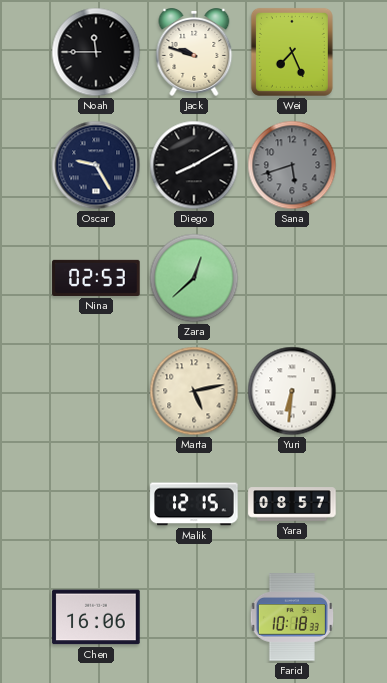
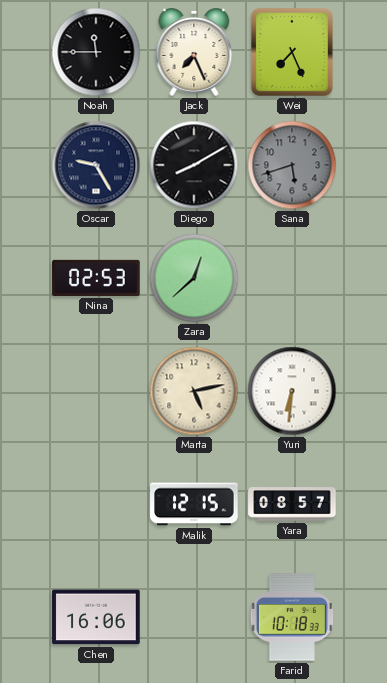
Jack: 9:48 -> 7:26 (194, 53)
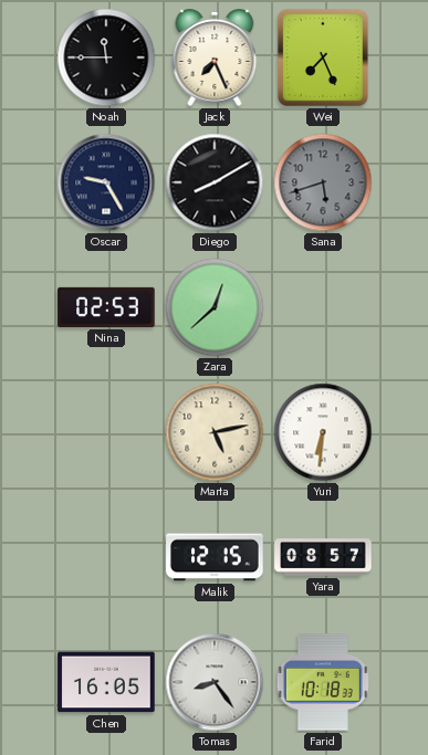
Chen: 16:06 -> 16:05 (106, 682)
Tomas: none -> 8:24 (215, 682)
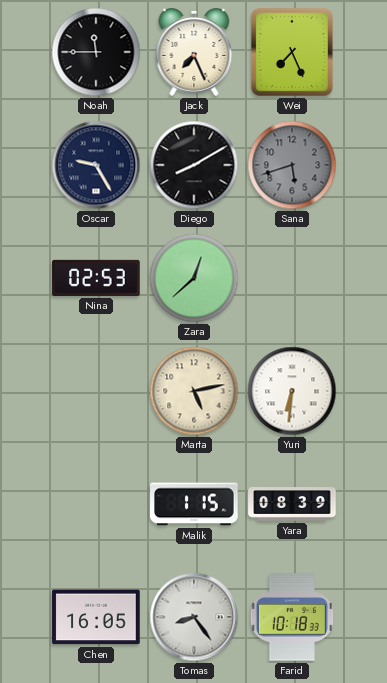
Malik: 12:15 -> 1:15 (194, 504)
Yara: 08:57 -> 08:39 (292, 504)
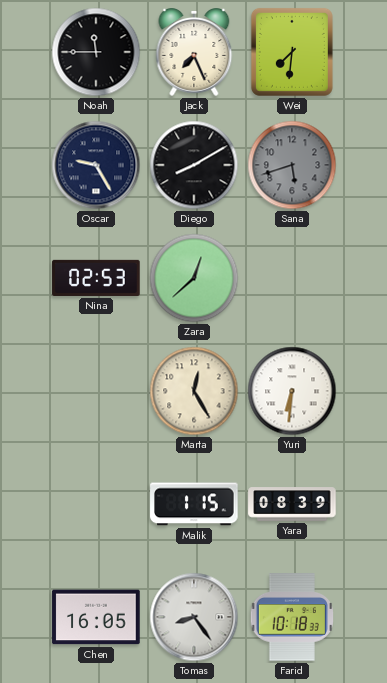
Wei: 7:26 -> 7:31 (292, 52)
Marta: 5:13 -> 12:25 (194, 391)
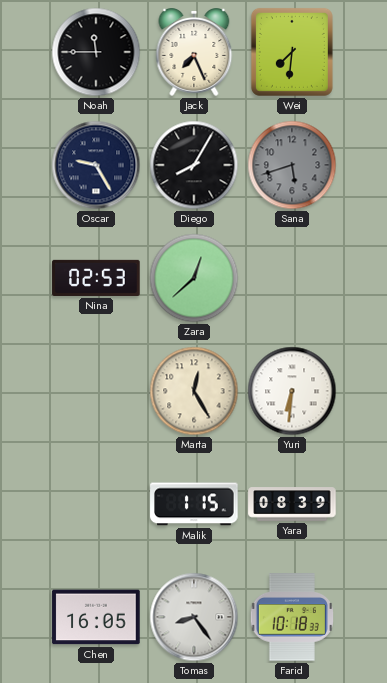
Diego: 8:10 -> 8:05 (194, 165)
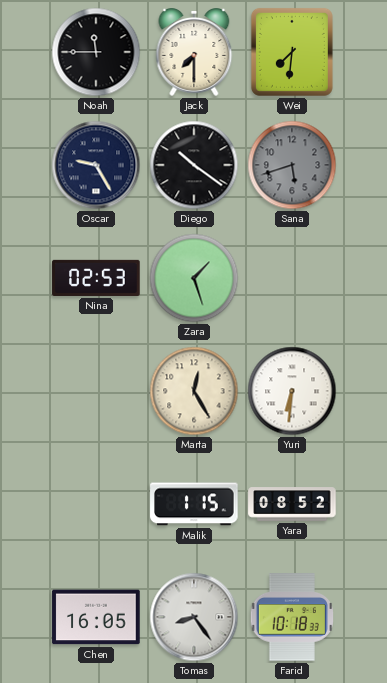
Jack: 7:26 -> 7:30 (194, 53)
Diego: 8:05 -> 10:21 (194, 165)
Zara: 12:38 -> 1:27 (194, 278)
Yara: 08:39 -> 08:52 (292, 504)
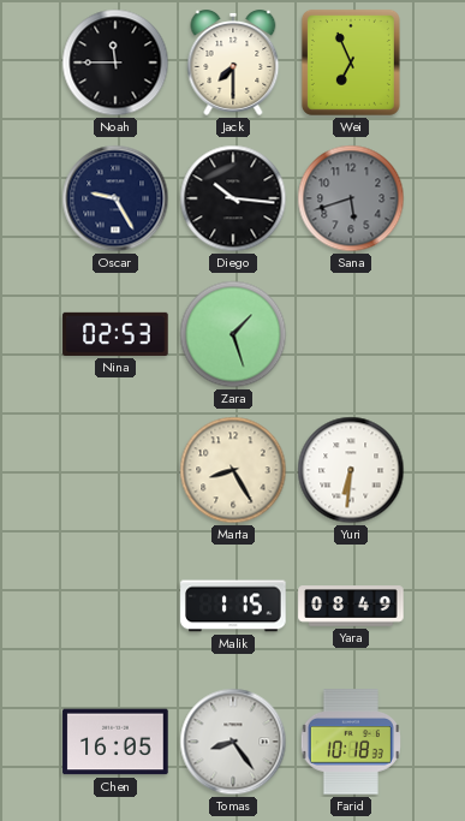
Wei: 7:31 -> 6:56 (351, 63)
Diego: 10:21 -> 10:16 (233, 198)
Marta: 12:25 -> 8:25 (233, 470)
Yara: 08:52 -> 08:49 (351, 606)
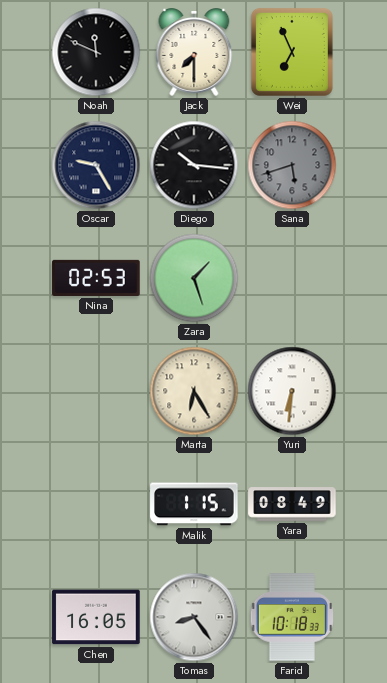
Noah: 11:45 -> 11:49 (96, 52)
Marta: 8:25 -> 6:25 (194, 391)
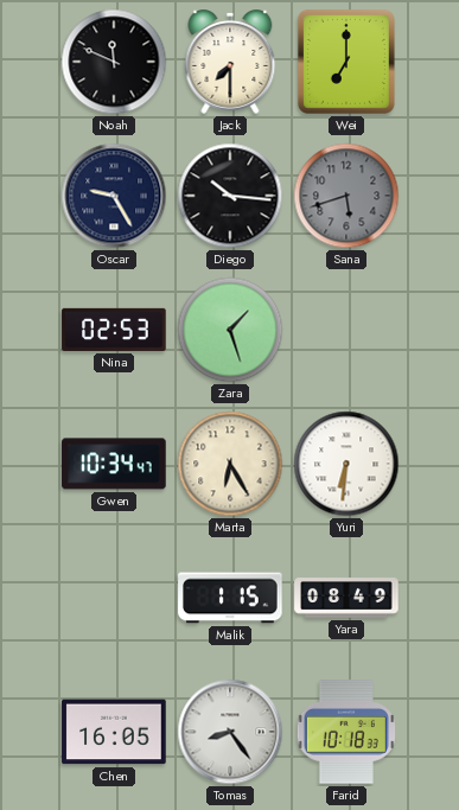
Wei: 6:56 -> 7:00 (346, 62)
Gwen: none -> 10:34 (114, 464)
